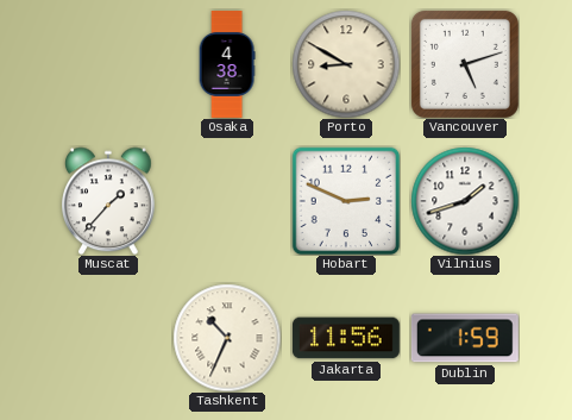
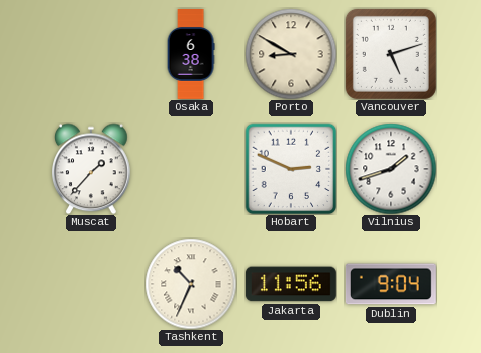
Osaka: 4:38 -> 6:38 (191, 55)
Dublin: 1:59 -> 9:04 (391, 284)
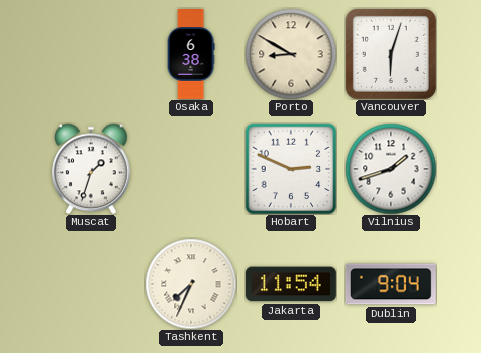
Vancouver: 5:12 -> 6:03 (391, 54)
Muscat: 1:37 -> 1:33 (92, 169)
Tashkent: 10:34 -> 7:34 (191, 284)
Jakarta: 11:56 -> 11:54 (291, 284)
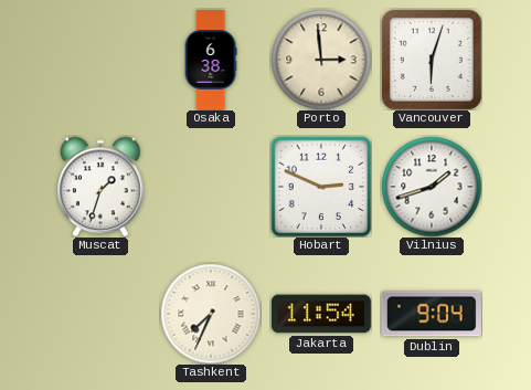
Porto: 8:50 -> 2:59 (321, 60)
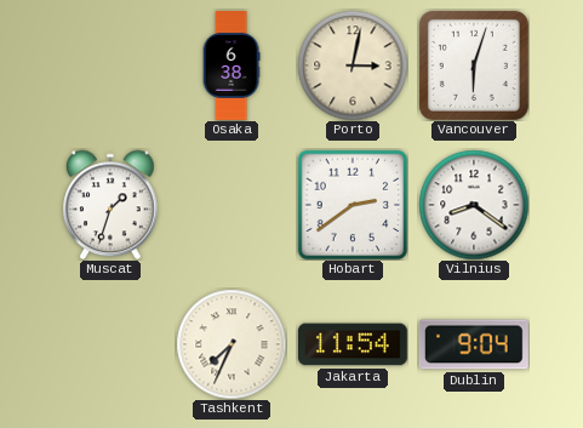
Porto: 2:59 -> 3:02 (353, 65)
Hobart: 2:49 -> 2:39 (353, 205)
Vilnius: 1:42 -> 8:21 (474, 205)
